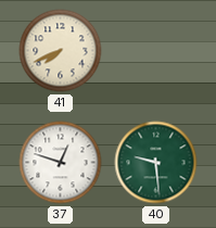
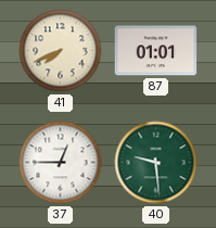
87: none -> 01:01 (156, 51)
37: 12:48 -> 12:45 (61, 163)
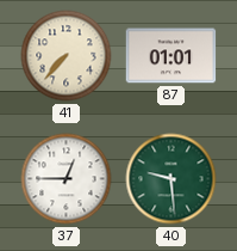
41: 7:41 -> 7:37 (67, 56)
